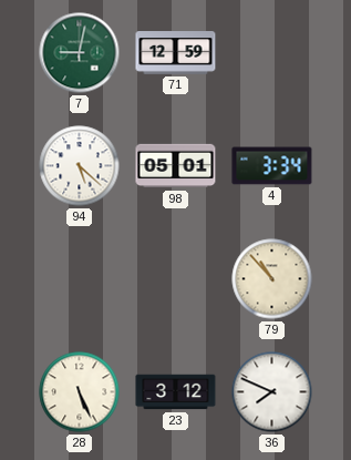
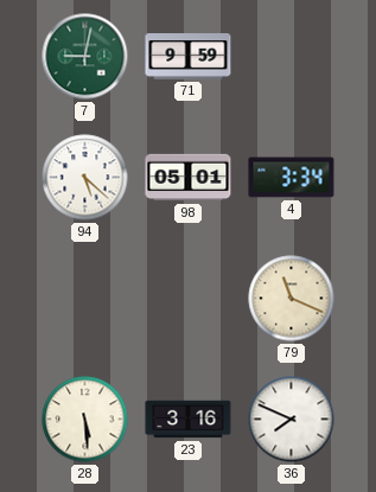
71: 12:59 -> 9:59 (189, 57)
79: 10:53 -> 11:19 (292, 299)
28: 5:26 -> 5:29 (85, 420)
23: 3:12 -> 3:16 (189, 420)
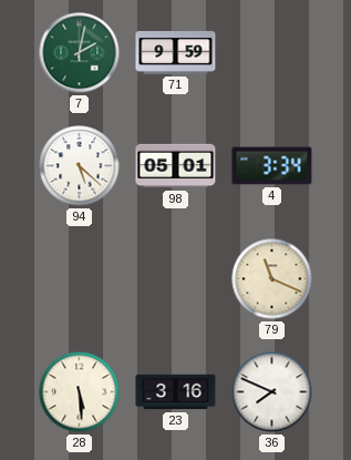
7: 9:02 -> 2:02 (80, 53)
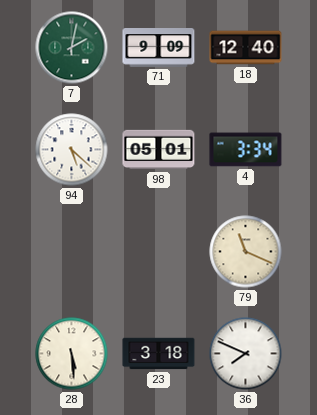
71: 9:59 -> 9:09 (159, 48)
18: none -> 12:40 (246, 48)
23: 3:16 -> 3:18 (159, 354)
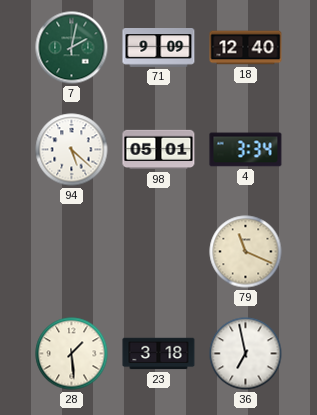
28: 5:29 -> 1:29 (72, 354)
36: 7:49 -> 6:58 (246, 354)
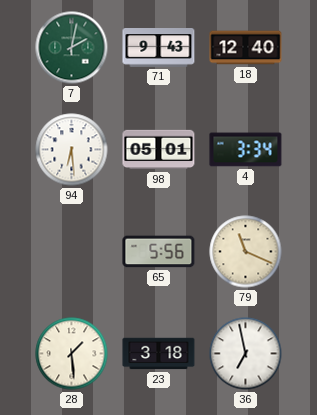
71: 9:09 -> 9:43 (159, 48)
94: 5:22 -> 6:29 (72, 150)
65: none -> 5:56 (159, 252)
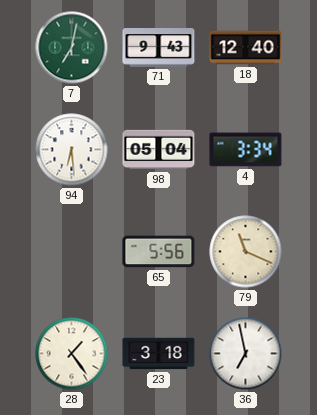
7: 2:02 -> 7:02 (72, 48)
98: 05:01 -> 05:04 (159, 150)
28: 1:29 -> 1:24 (72, 354)
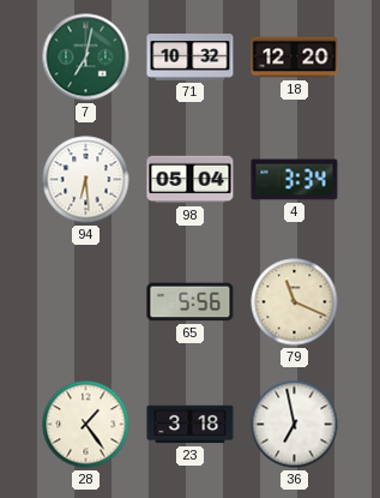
71: 9:43 -> 10:32 (191, 58)
18: 12:40 -> 12:20 (295, 58)
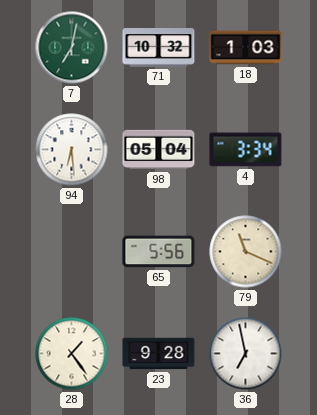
18: 12:20 -> 1:03 (246, 48)
23: 3:18 -> 9:28 (159, 354)
